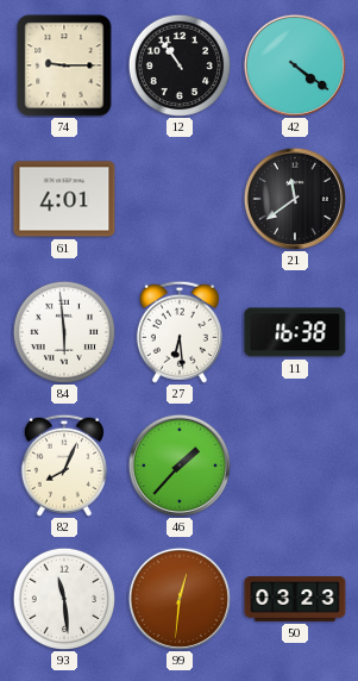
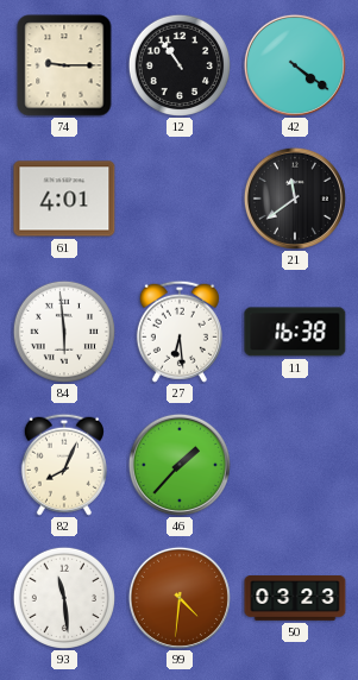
99: 12:31 -> 4:31 (180, 598)
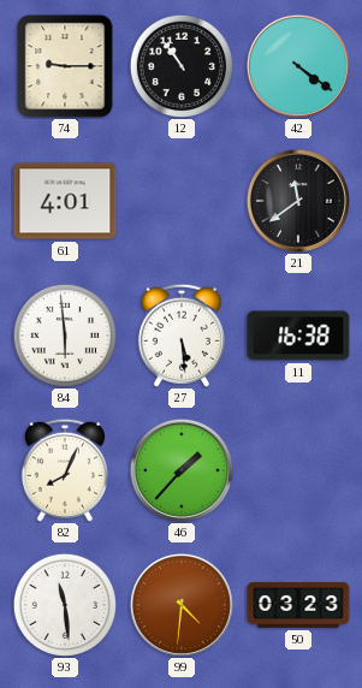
27: 6:29 -> 5:29 (182, 336)
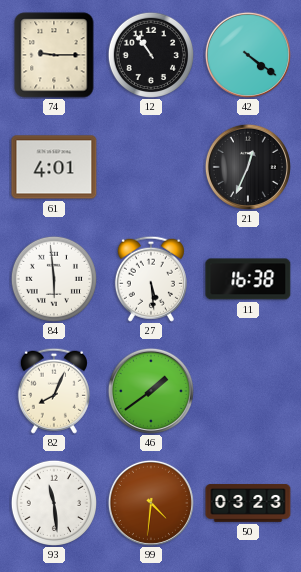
21: 11:39 -> 12:34 (248, 167)
46: 1:37 -> 1:39 (151, 391)
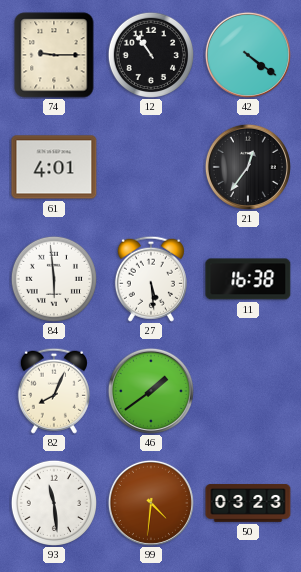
21: 12:34 -> 12:36 (248, 167)
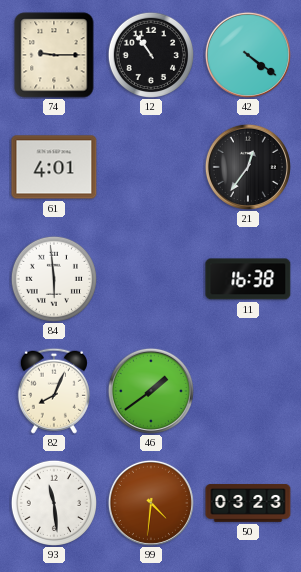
27: 5:29 -> none (151, 279)
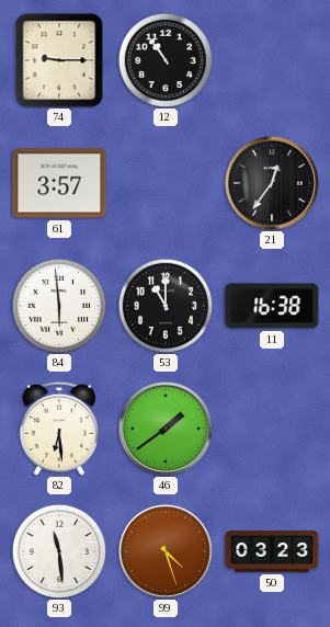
42: 4:21 -> none (248, 55)
61: 4:01 -> 3:57 (59, 183)
53: none -> 11:00 (164, 305)
82: 8:04 -> 6:29 (59, 429)
99: 4:31 -> 4:27 (166, 551)
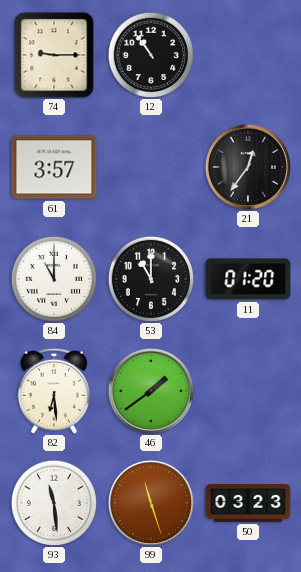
84: 5:59 -> 11:00 (53, 278)
11: 16:38 -> 01:20 (248, 279)
99: 4:27 -> 11:27 (151, 503)
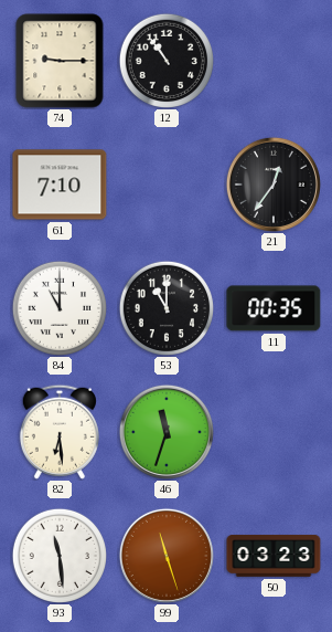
61: 3:57 -> 7:10 (60, 185)
11: 01:20 -> 00:35 (274, 308)
46: 1:39 -> 11:33 (167, 432)
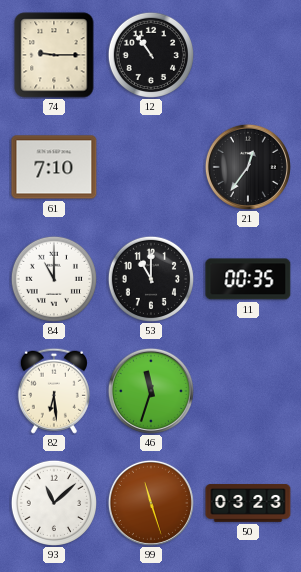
93: 11:29 -> 11:08 (53, 502)
